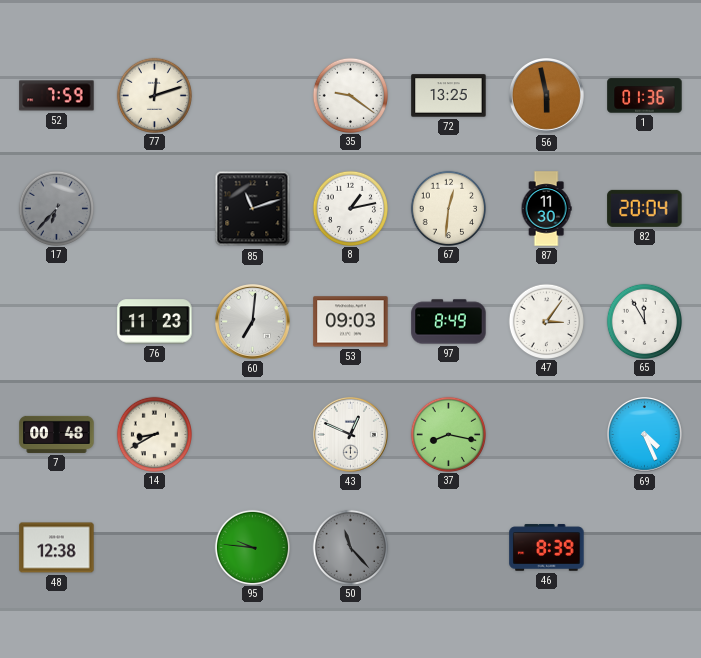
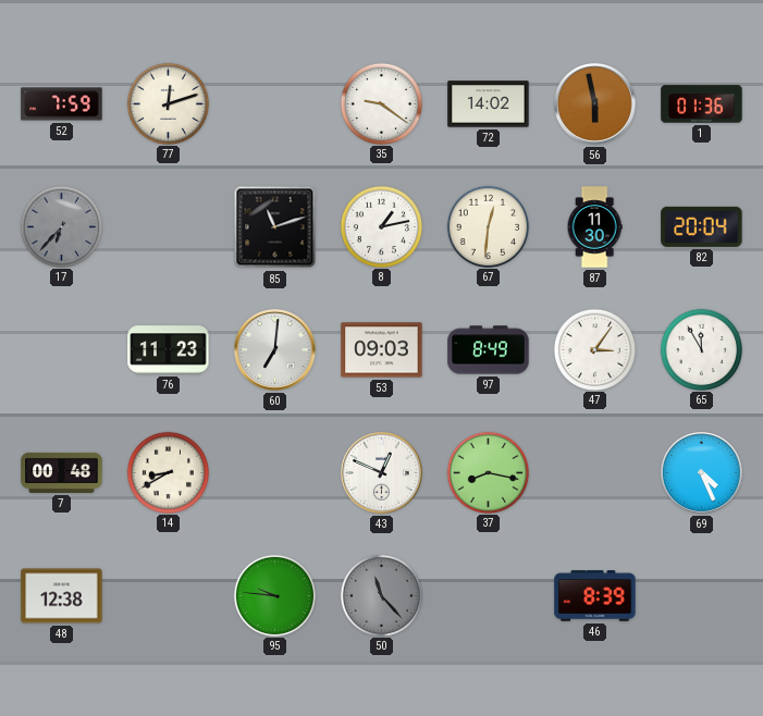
72: 13:25 -> 14:02 (489, 104)
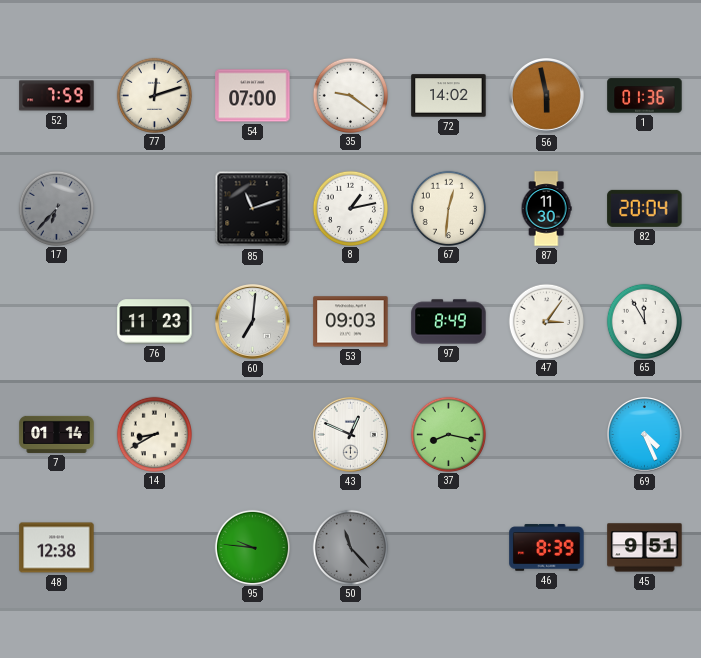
54: none -> 07:00 (253, 96)
7: 00:48 -> 01:14 (57, 434)
45: none -> 9:51 (645, 548)
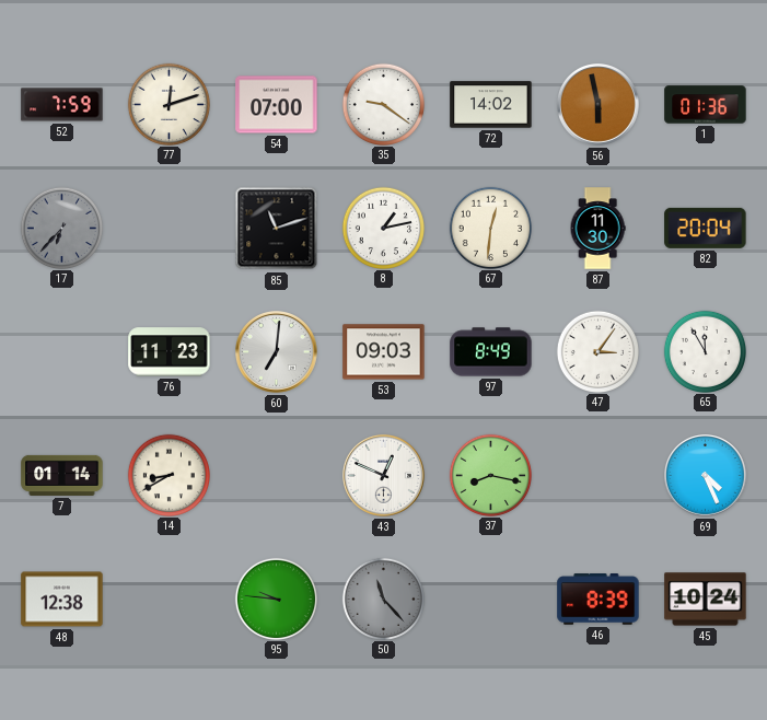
45: 9:51 -> 10:24 (706, 600)
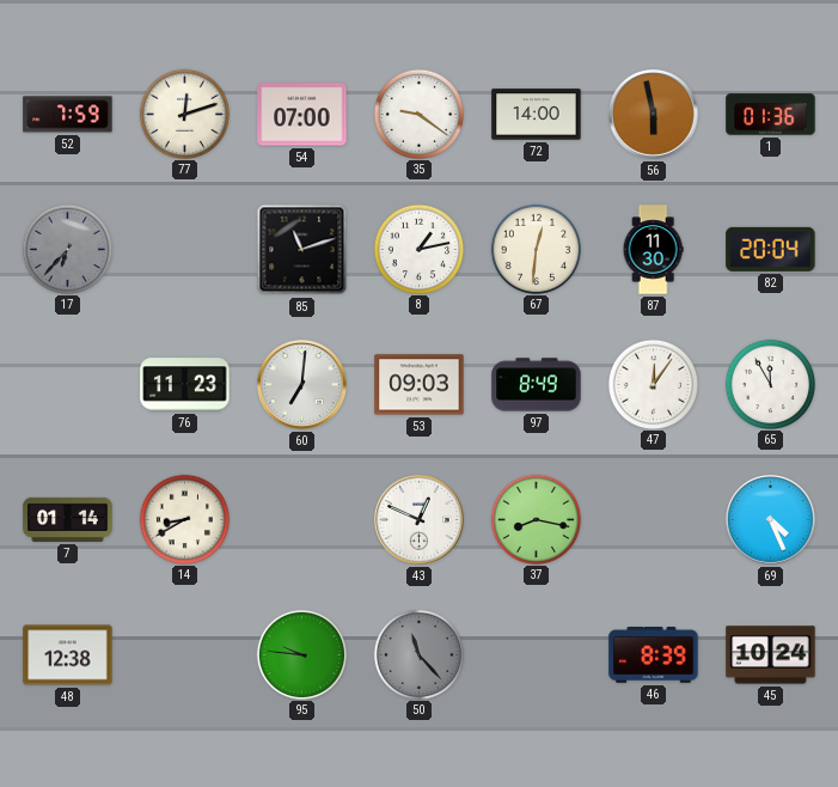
72: 14:02 -> 14:00 (537, 115)
47: 3:06 -> 12:06 (653, 384)
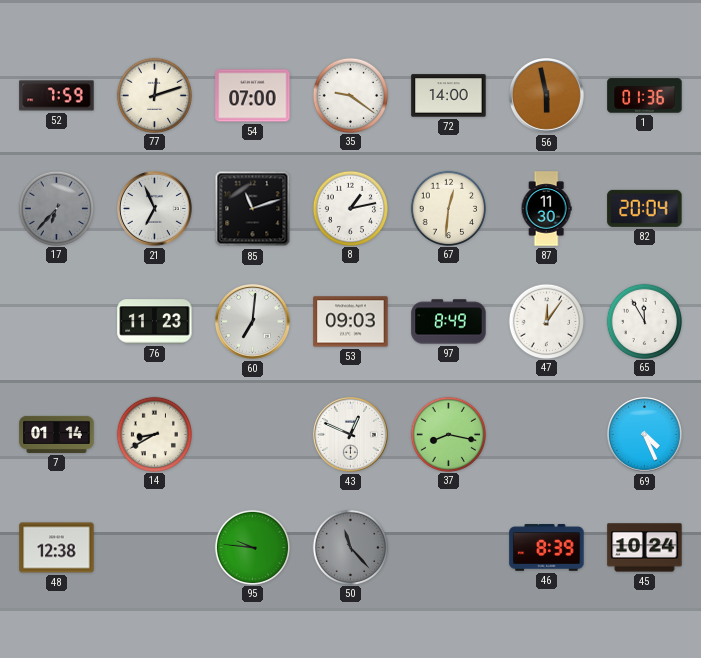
21: none -> 6:56 (155, 209)
